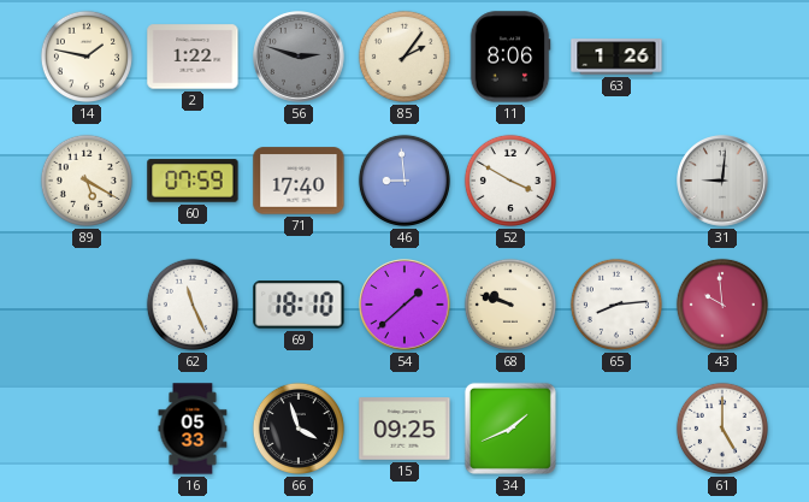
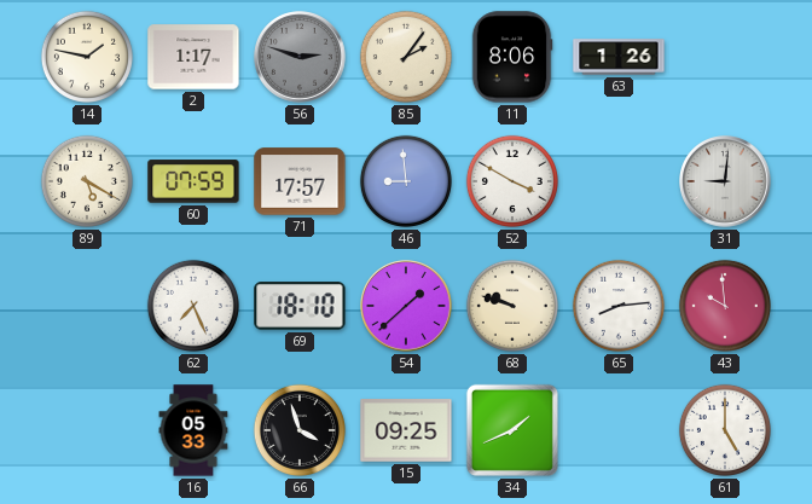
2: 1:22 -> 1:17 (193, 57)
71: 17:40 -> 17:57 (300, 181)
62: 11:26 -> 7:26 (193, 306)
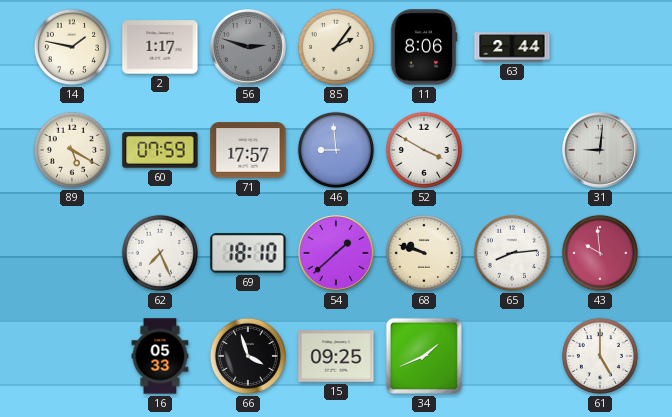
63: 1:26 -> 2:44 (512, 47)
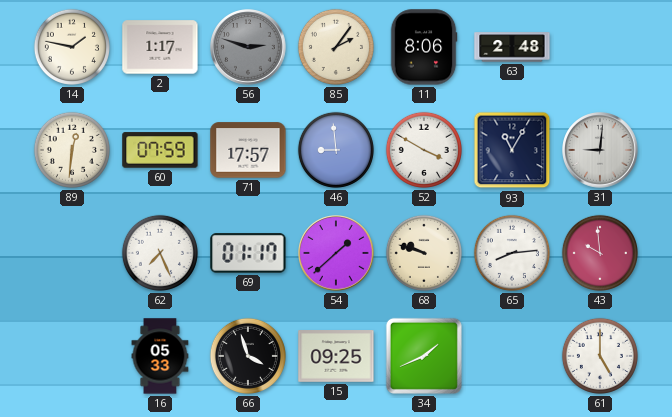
63: 2:44 -> 2:48 (512, 47)
89: 5:20 -> 12:31 (72, 150)
93: none -> 11:05 (512, 150)
69: 18:10 -> 01:17 (248, 253)
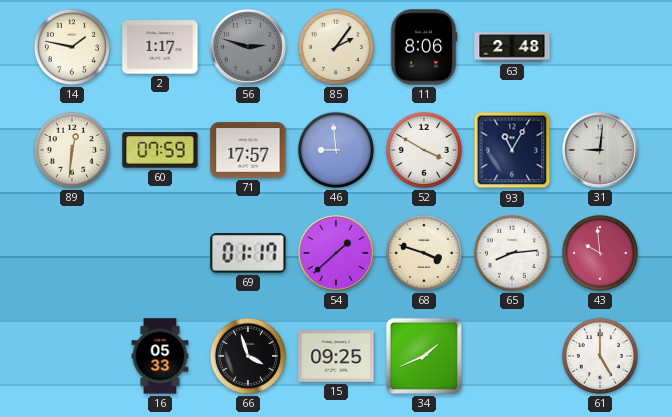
62: 7:26 -> none (160, 253)
68: 9:48 -> 3:48 (424, 253)
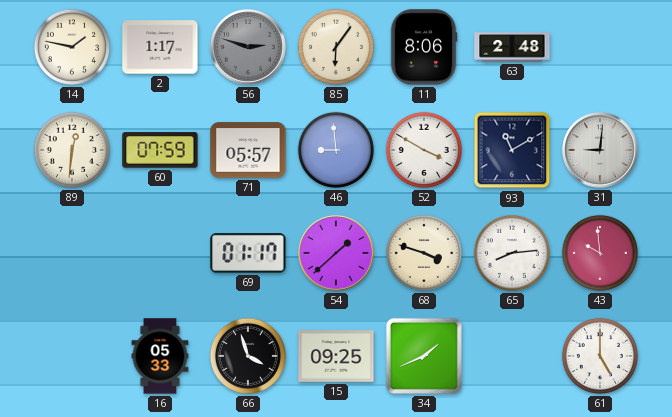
85: 2:06 -> 6:06 (336, 47)
71: 17:57 -> 05:57 (248, 150)
93: 11:05 -> 11:10 (512, 150)
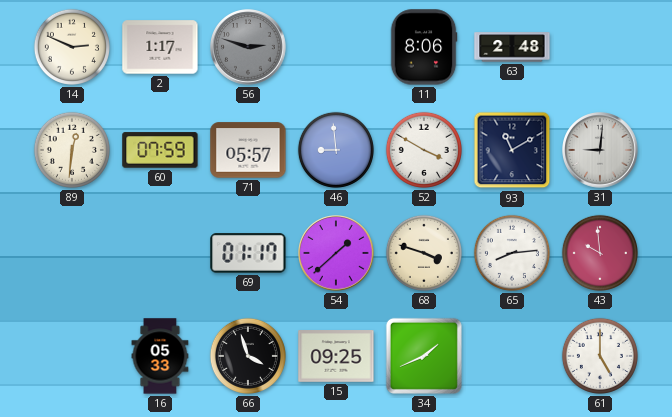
14: 1:47 -> 2:49 (72, 47)
85: 6:06 -> none (336, 47)
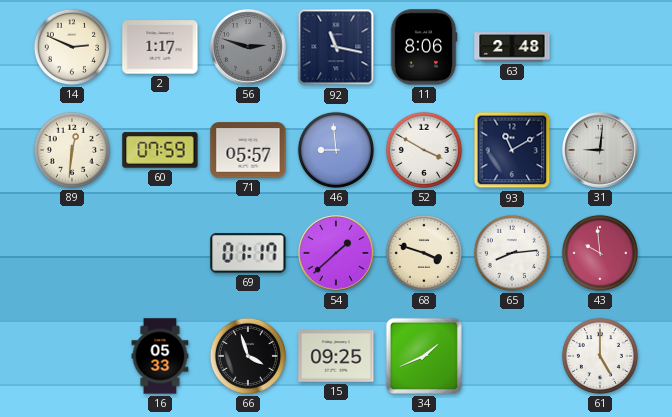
92: none -> 11:17 (336, 47)
